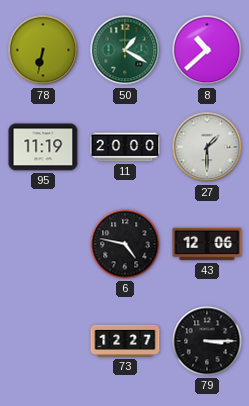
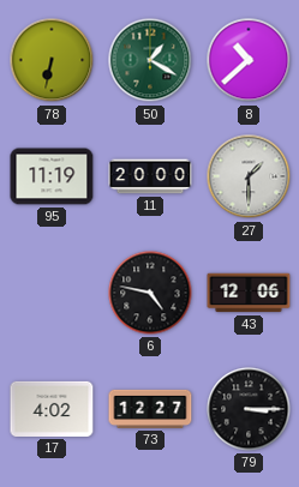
17: none -> 4:02 (52, 409)
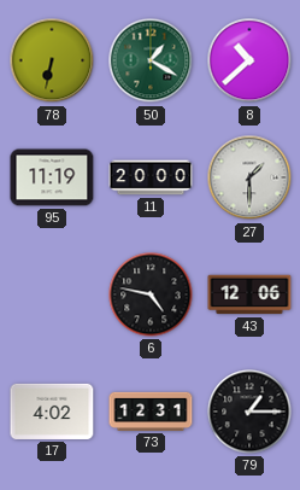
73: 12:27 -> 12:31 (151, 412)
79: 3:15 -> 1:15 (249, 412)
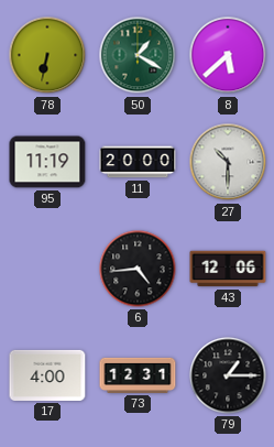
8: 10:38 -> 5:38 (228, 55)
27: 1:30 -> 10:30 (228, 162)
6: 4:47 -> 4:44 (138, 269)
17: 4:02 -> 4:00 (47, 375)
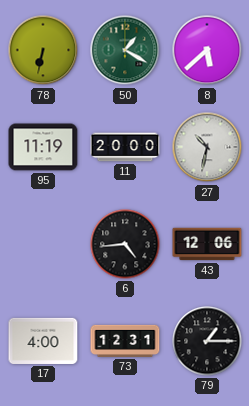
27: 10:30 -> 10:32 (207, 147)
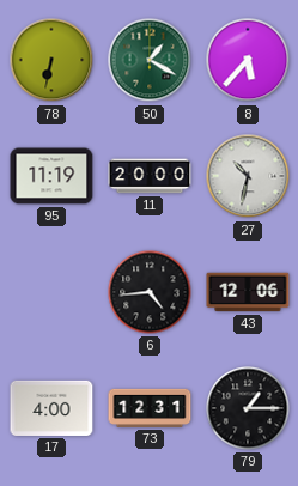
8: 5:38 -> 5:37 (248, 60)
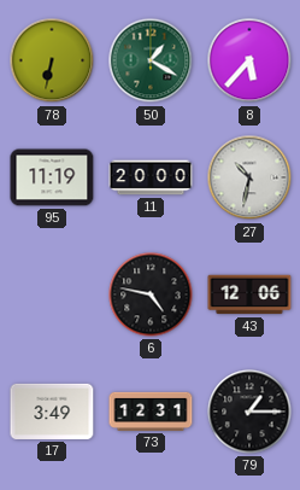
6: 4:44 -> 4:47 (151, 294)
17: 4:00 -> 3:49 (52, 412)
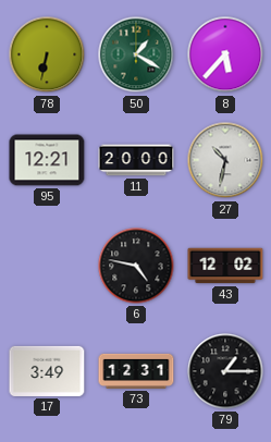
95: 11:19 -> 12:21 (47, 160)
43: 12:06 -> 12:02 (225, 266)
